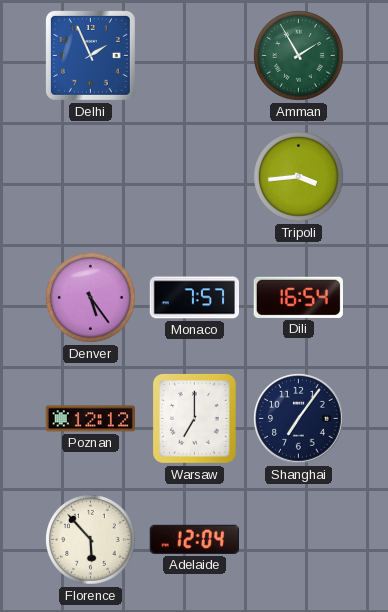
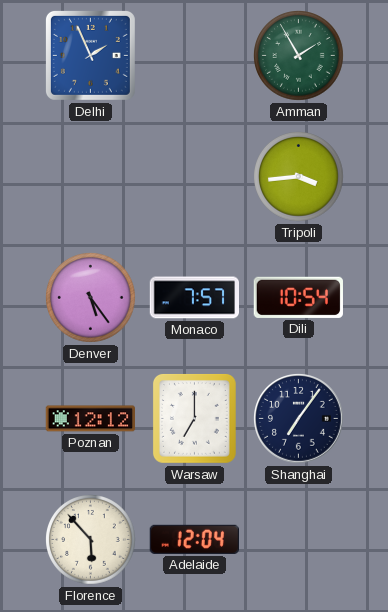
Dili: 16:54 -> 10:54 (298, 297)
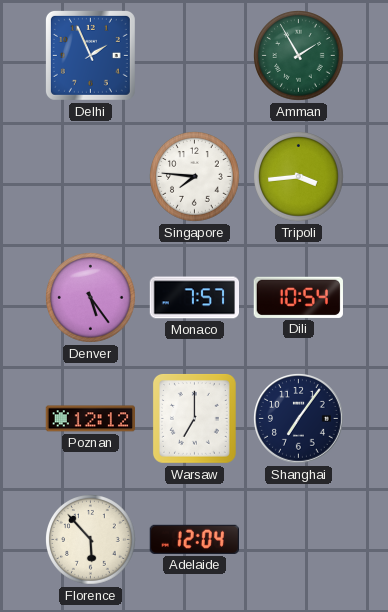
Singapore: none -> 7:46 (195, 177)
